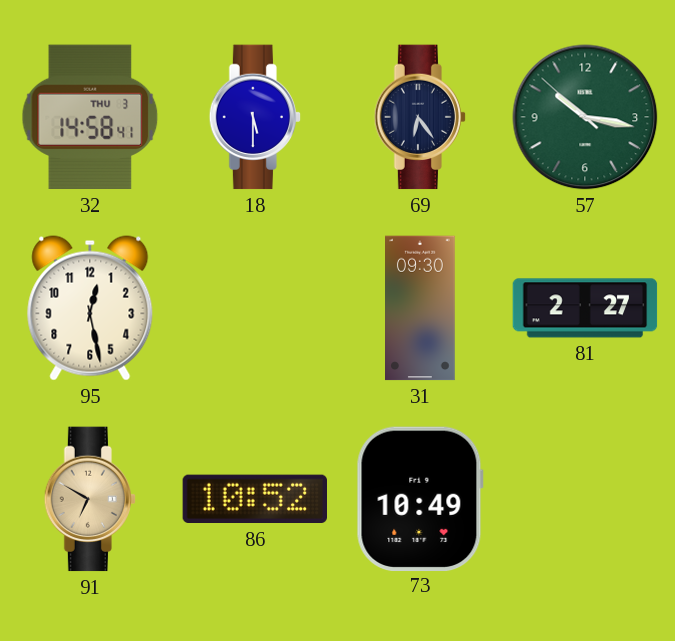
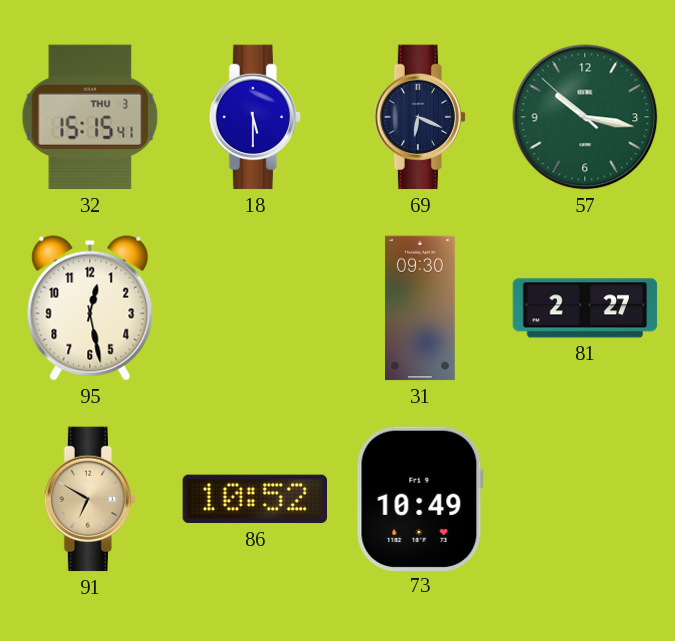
32: 14:58 -> 15:15 (90, 117)
69: 6:24 -> 6:19 (420, 117)
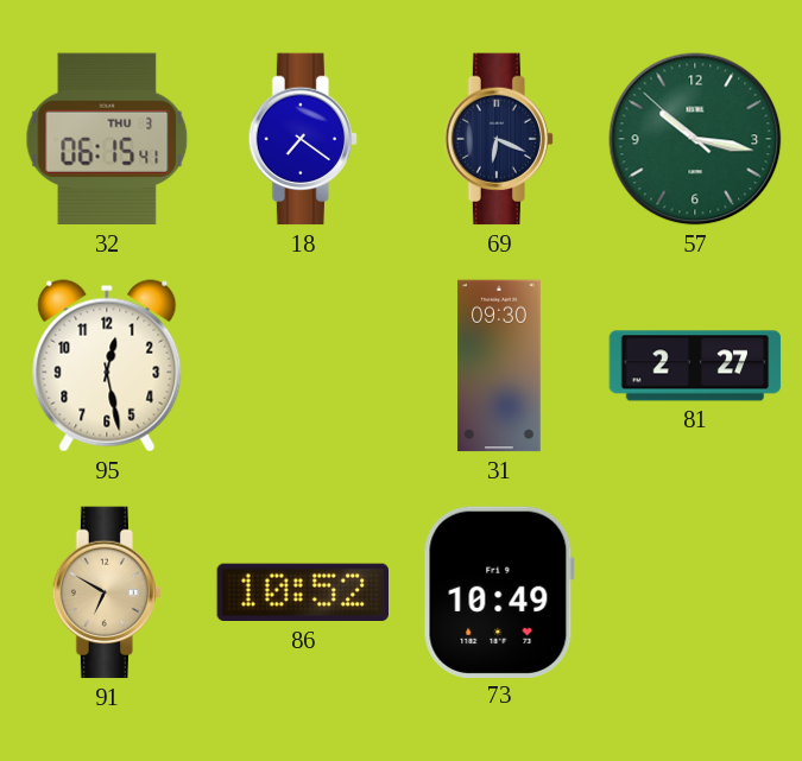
32: 15:15 -> 06:15 (107, 139)
18: 5:30 -> 7:21 (303, 139)
